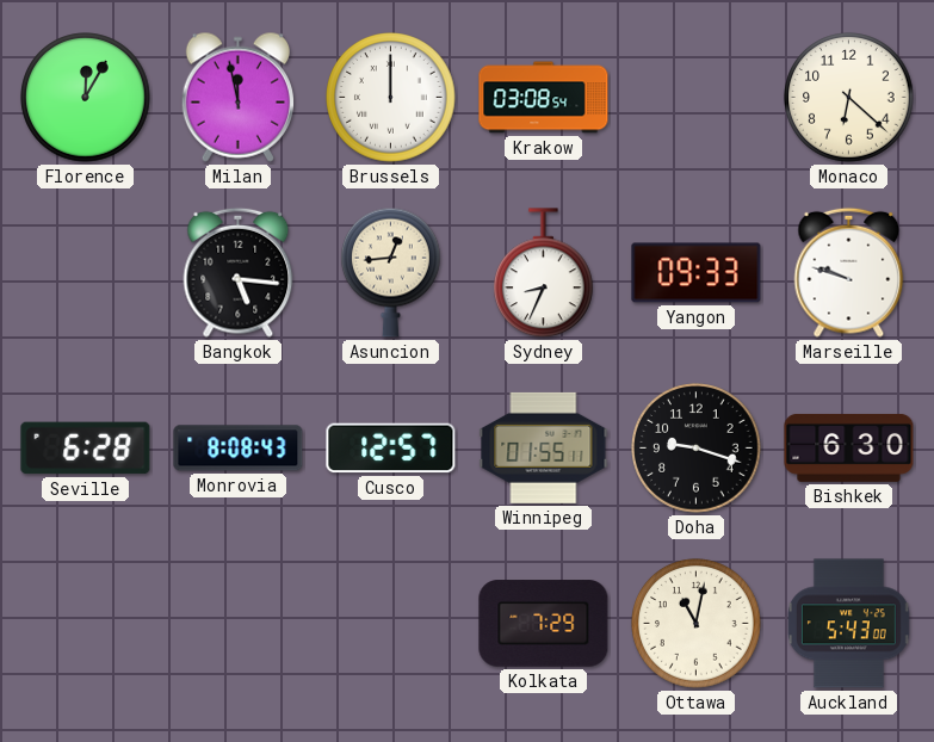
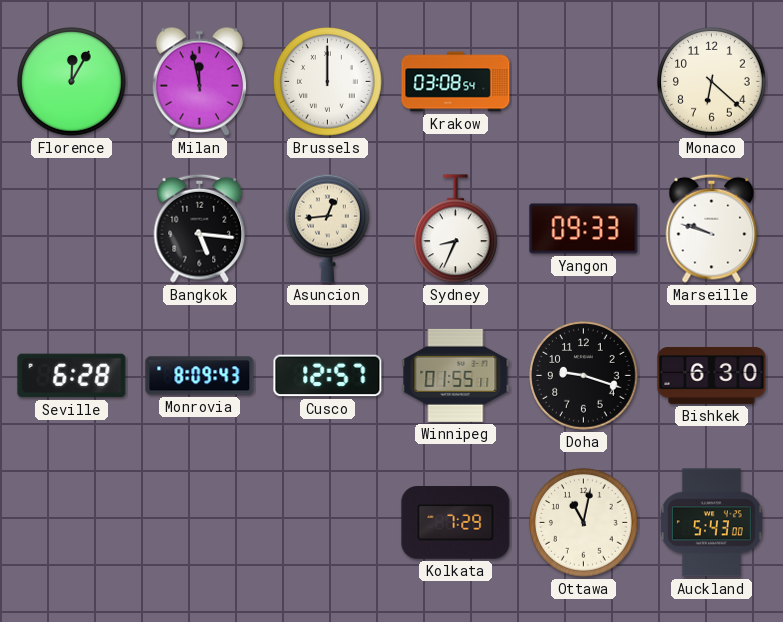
Monrovia: 8:08 -> 8:09 (200, 376)
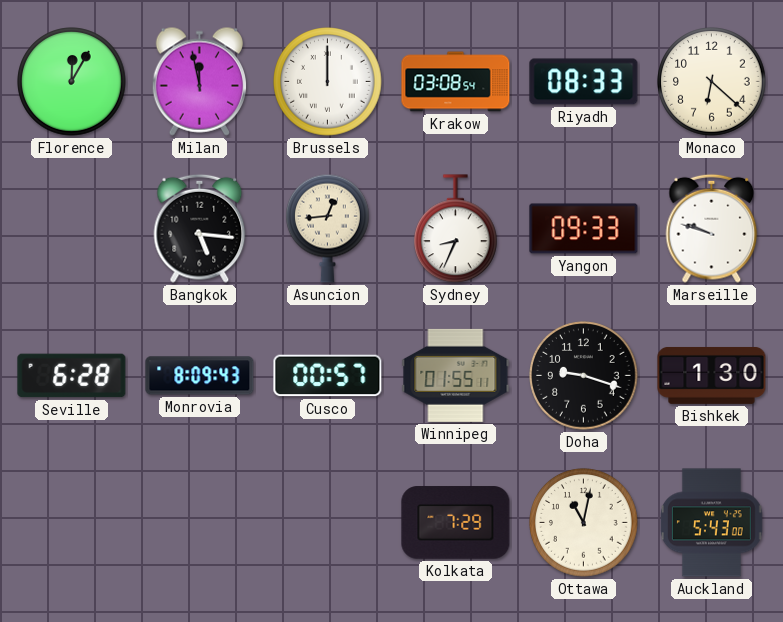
Riyadh: none -> 08:33 (584, 82)
Cusco: 12:57 -> 00:57 (328, 376)
Bishkek: 6:30 -> 1:30 (712, 375)
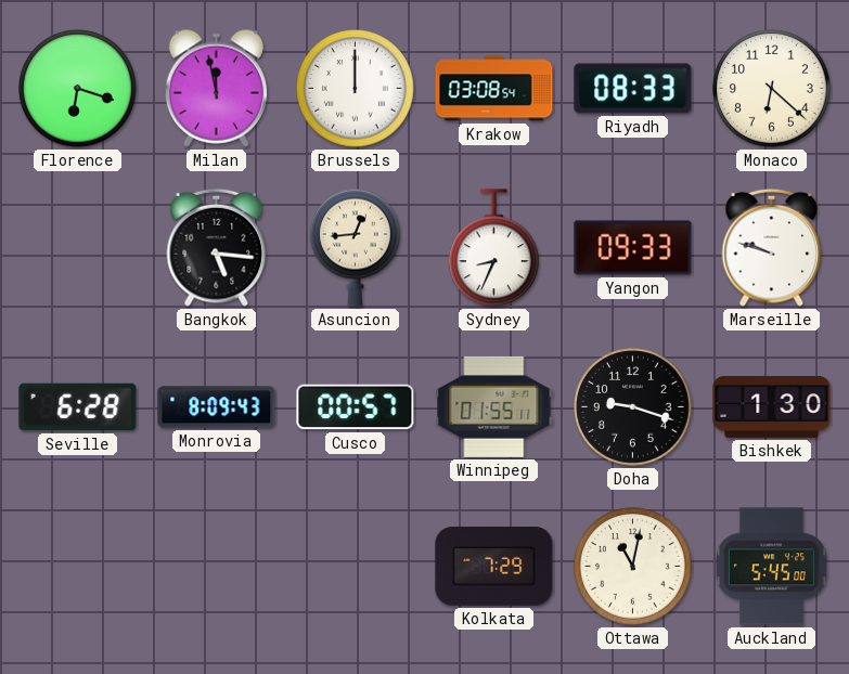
Florence: 12:05 -> 6:18 (78, 89)
Auckland: 5:43 -> 5:45 (771, 567)
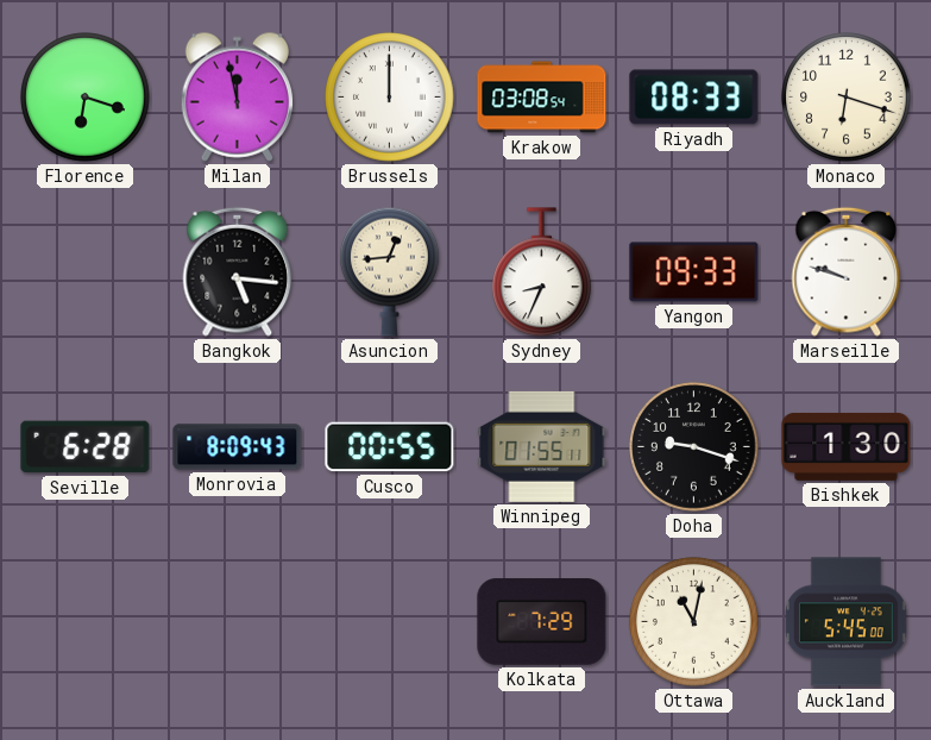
Monaco: 6:22 -> 6:18 (847, 98)
Cusco: 00:57 -> 00:55 (390, 447)
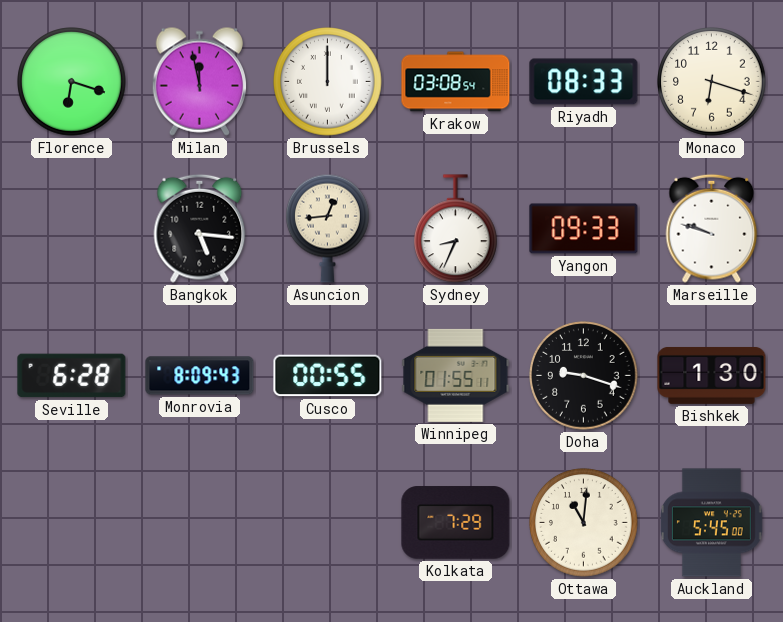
Ottawa: 11:02 -> 11:01 (584, 523)
